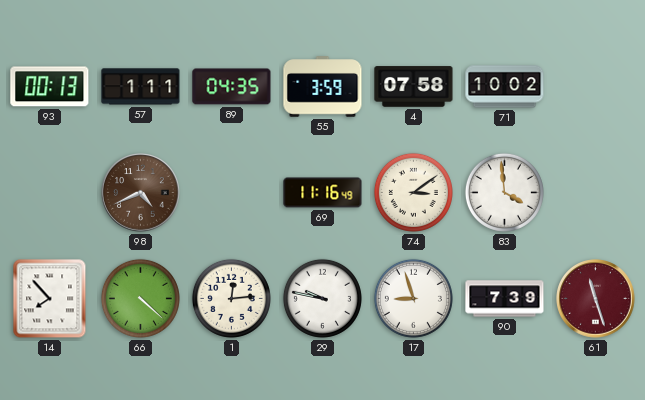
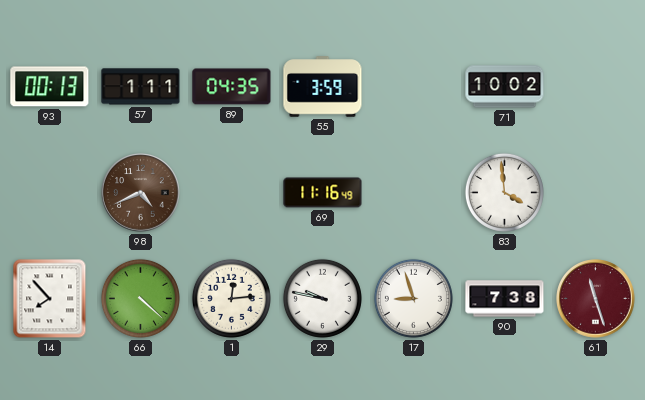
4: 07:58 -> none (414, 87)
74: 3:09 -> none (413, 192)
90: 7:39 -> 7:38 (505, 299)
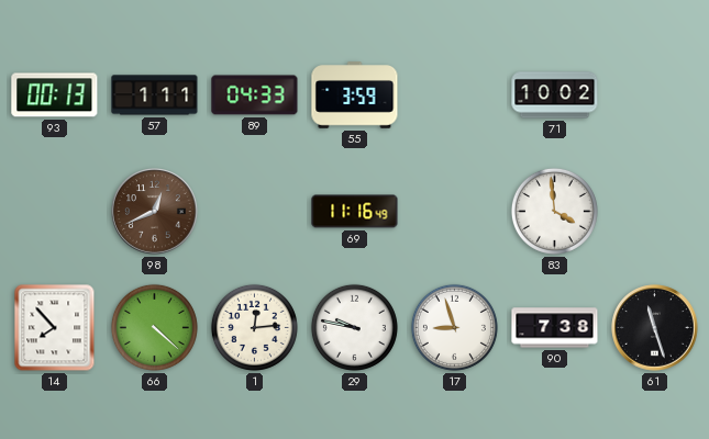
89: 04:35 -> 04:33 (255, 95)
98: 4:41 -> 12:41 (155, 212)
61 dial: burgundy -> black (655, 328)
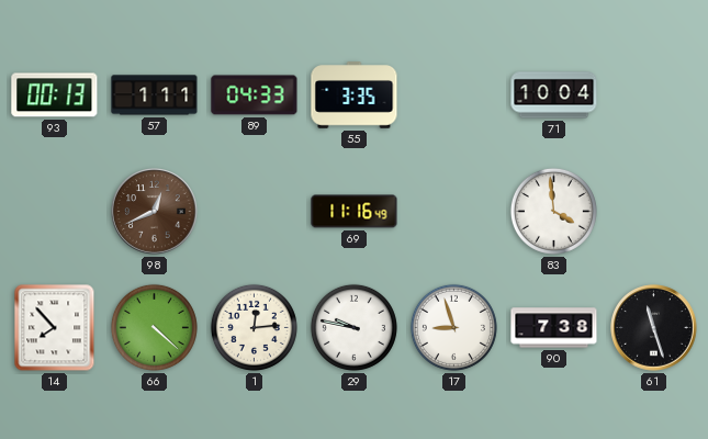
55: 3:59 -> 3:35 (355, 95)
71: 10:02 -> 10:04 (554, 95)
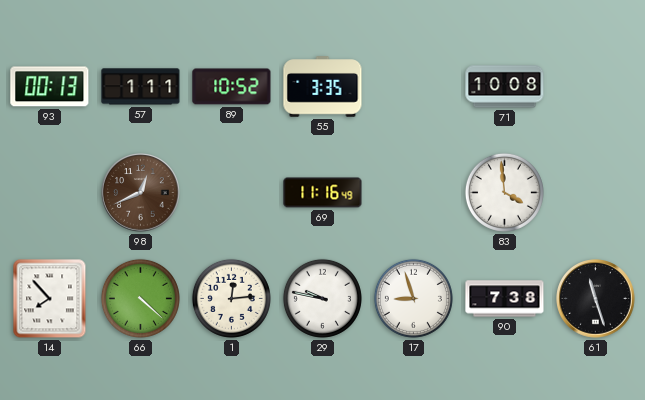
89: 04:33 -> 10:52 (232, 87)
71: 10:04 -> 10:08 (505, 87)
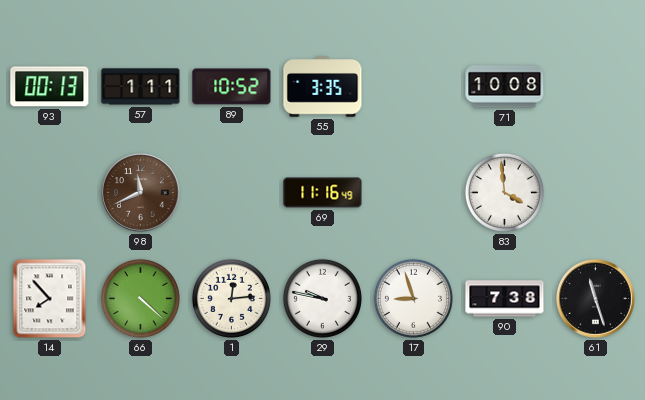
98: 12:41 -> 11:41 (141, 193)
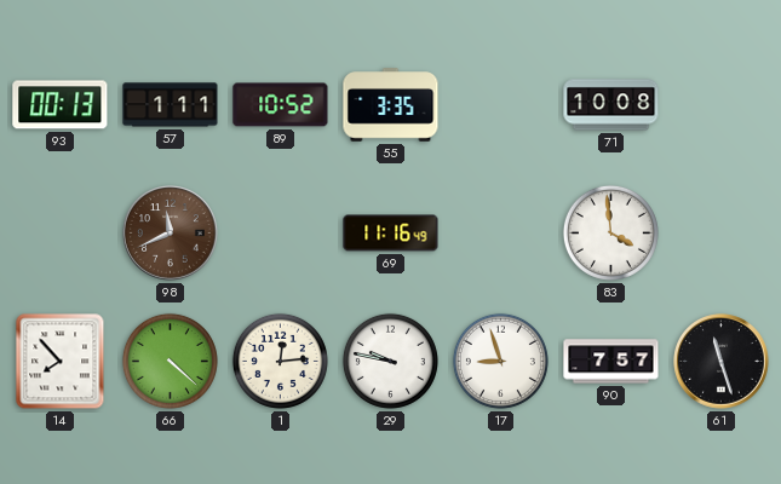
90: 7:38 -> 7:57 (611, 362)
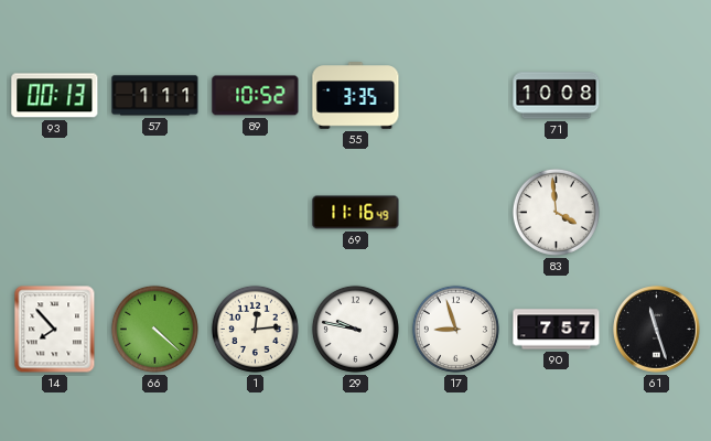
98: 11:41 -> none (171, 234)
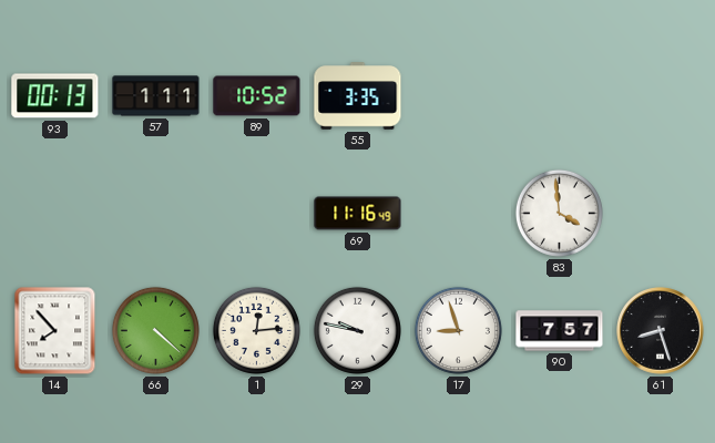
71: 10:08 -> none (557, 96)
61: 11:27 -> 8:27 (661, 331)
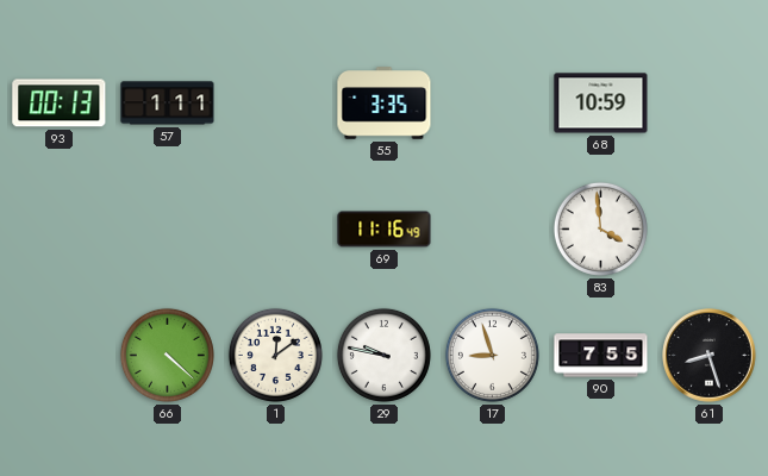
89: 10:52 -> none (257, 96)
68: none -> 10:59 (601, 104)
14: 7:53 -> none (55, 331)
1: 12:14 -> 12:09 (275, 355)
90: 7:57 -> 7:55 (601, 356)
